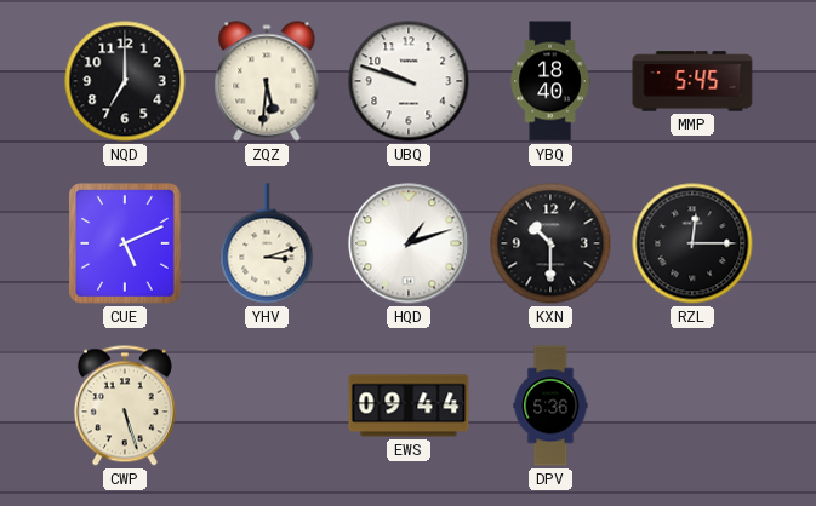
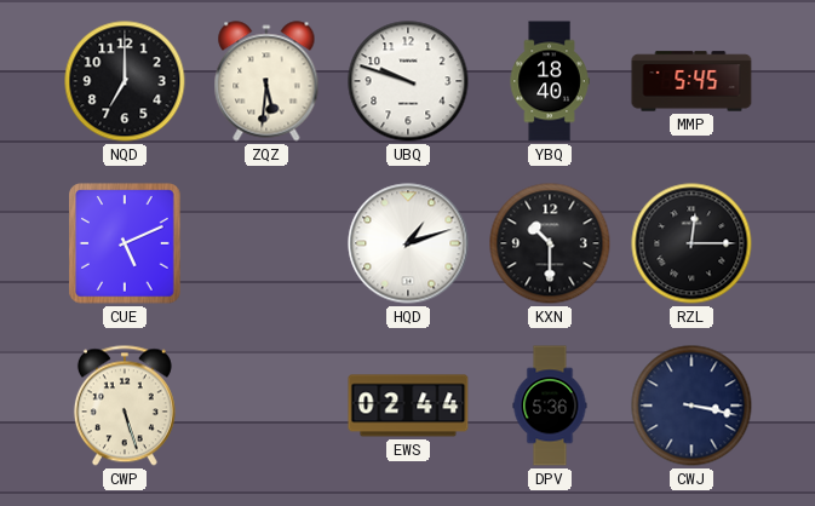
YHV: 3:12 -> none (267, 243)
EWS: 09:44 -> 02:44 (408, 406)
CWJ: none -> 3:17 (691, 406)
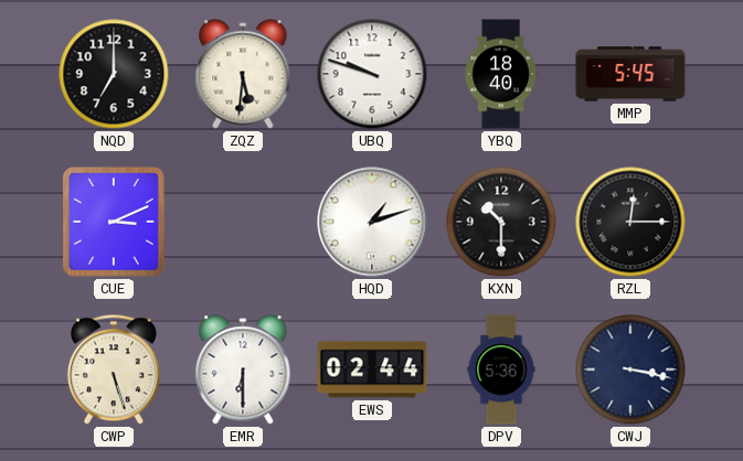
CUE: 5:11 -> 3:11 (115, 222)
EMR: none -> 6:30 (243, 369)
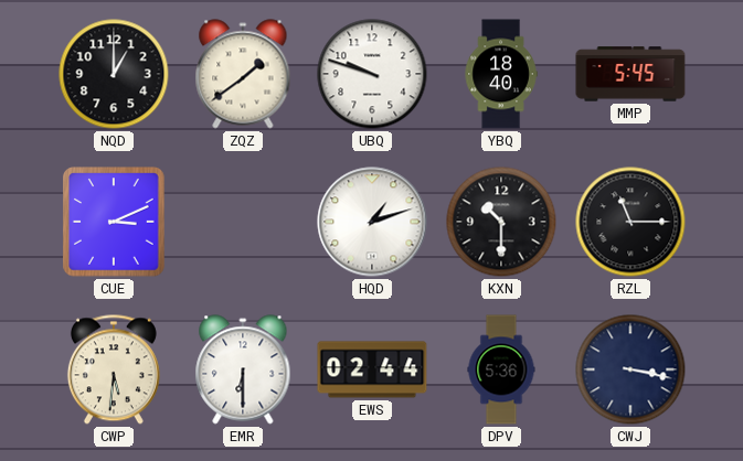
NQD: 7:00 -> 1:00 (114, 74)
ZQZ: 5:31 -> 1:39 (243, 74)
RZL: 12:15 -> 11:15 (630, 222)
CWP: 5:27 -> 5:31 (114, 369)
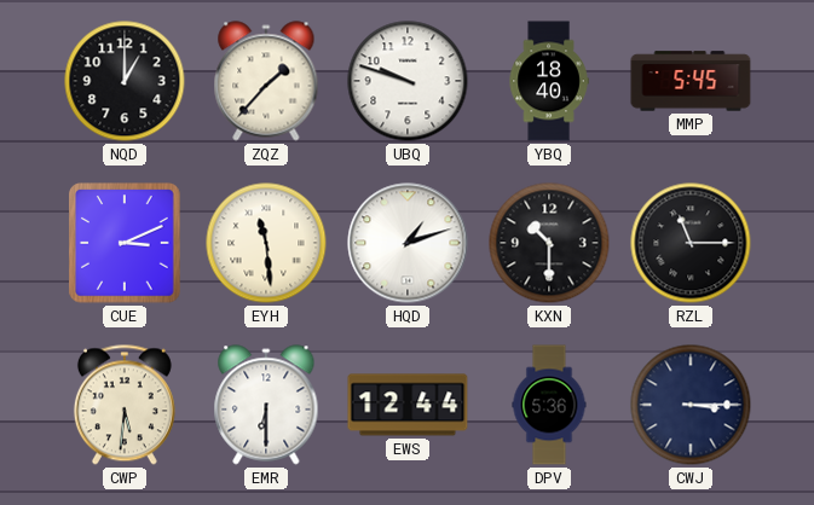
ZQZ: 1:39 -> 1:37 (266, 81)
EYH: none -> 11:29 (266, 243)
EWS: 02:44 -> 12:44 (408, 405)
CWJ: 3:17 -> 3:15 (691, 405)
